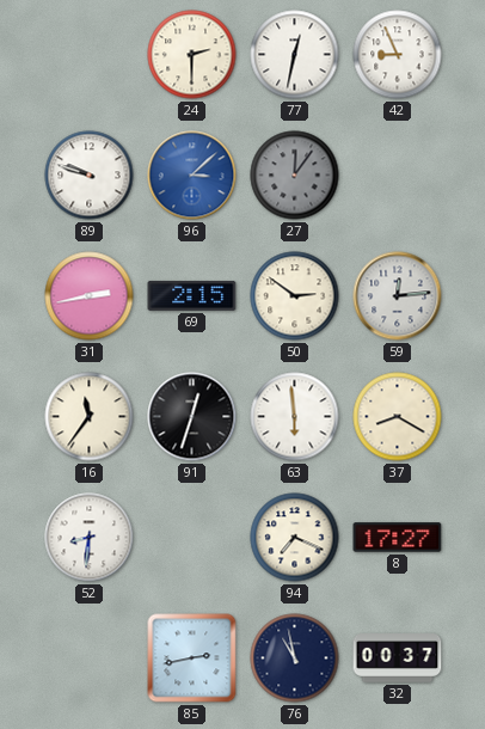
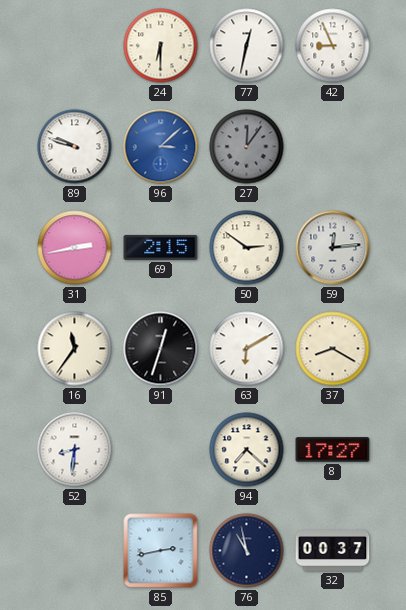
24: 2:30 -> 6:30 (161, 46)
63: 5:59 -> 6:10 (247, 349)
94: 7:19 -> 7:22 (247, 450)
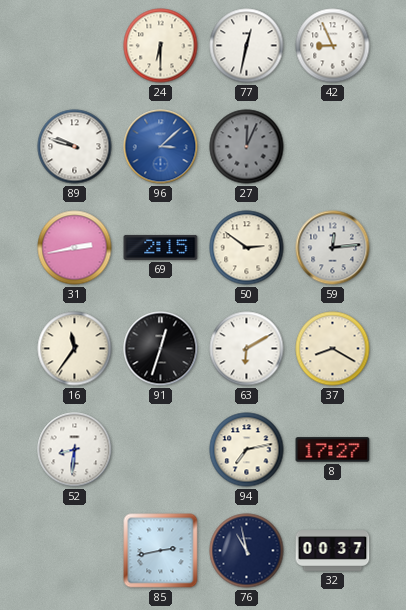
27: 12:06 -> 12:04 (247, 147)
94: 7:22 -> 7:13 (247, 450)
